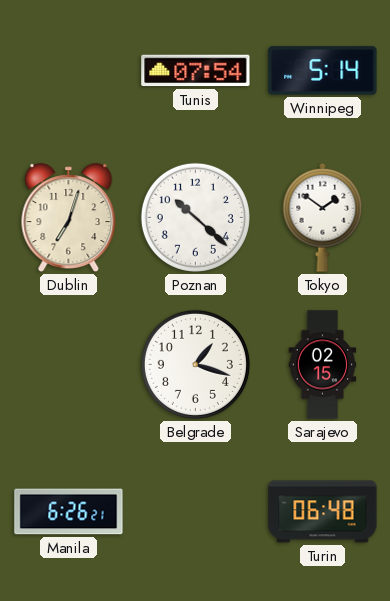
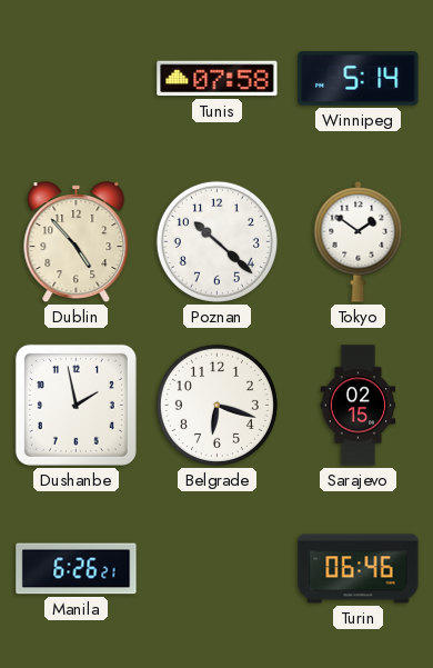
Tunis: 07:54 -> 07:58 (218, 79)
Dublin: 7:03 -> 4:53 (77, 242)
Dushanbe: none -> 1:58 (75, 405)
Belgrade: 1:18 -> 6:18 (216, 405)
Turin: 06:48 -> 06:46 (359, 569)
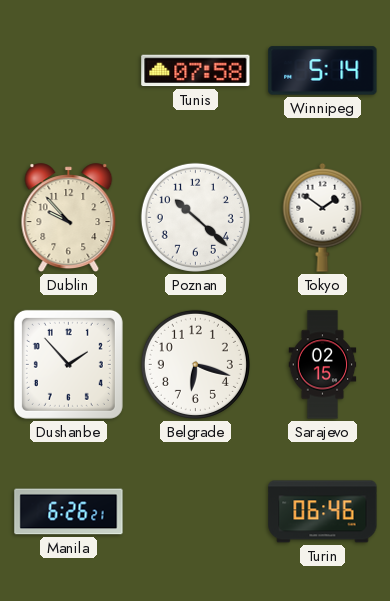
Dublin: 4:53 -> 9:53 (69, 218)
Dushanbe: 1:58 -> 1:53 (68, 364)
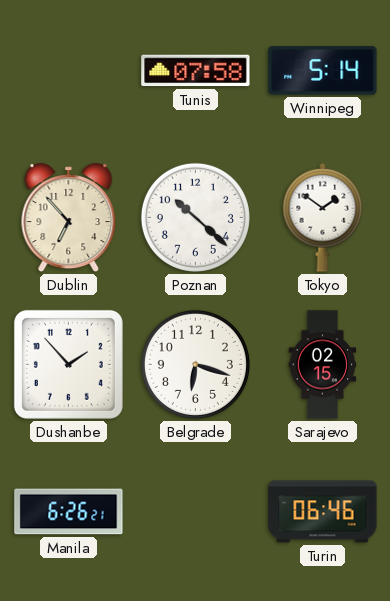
Dublin: 9:53 -> 6:53 (69, 218)
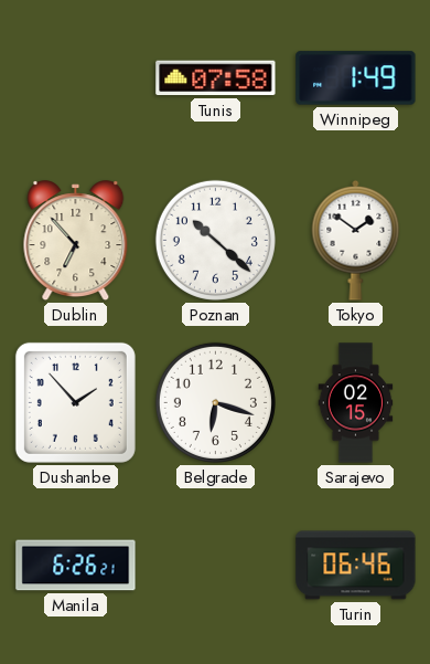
Winnipeg: 5:14 -> 1:49 (356, 78)
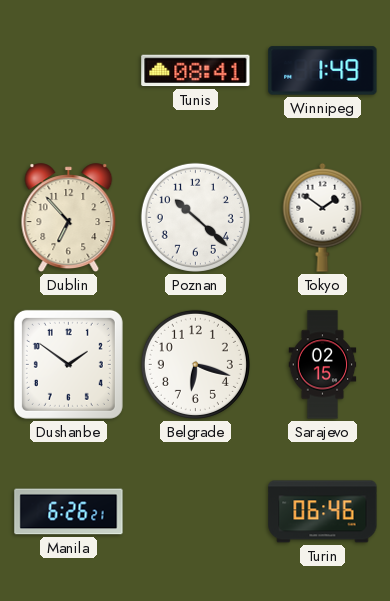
Tunis: 07:58 -> 08:41 (196, 71)
Dushanbe: 1:53 -> 1:51 (68, 364)
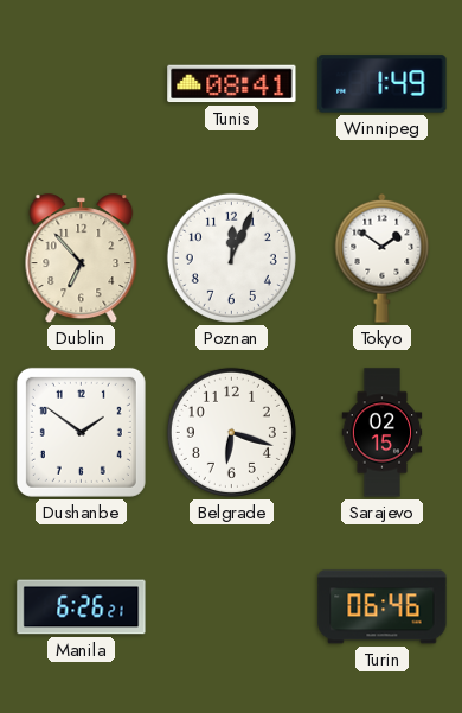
Poznan: 10:22 -> 12:04 (231, 257)
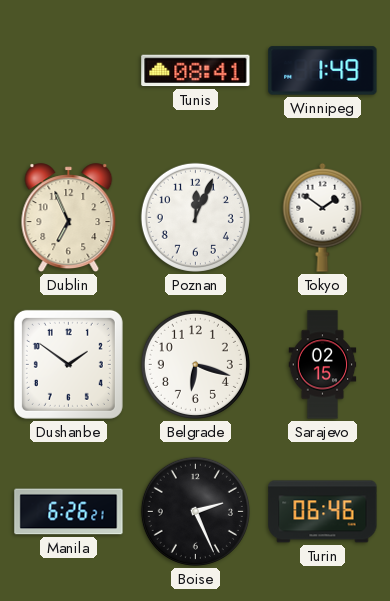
Dublin: 6:53 -> 6:56 (69, 218)
Boise: none -> 2:26 (195, 511)
